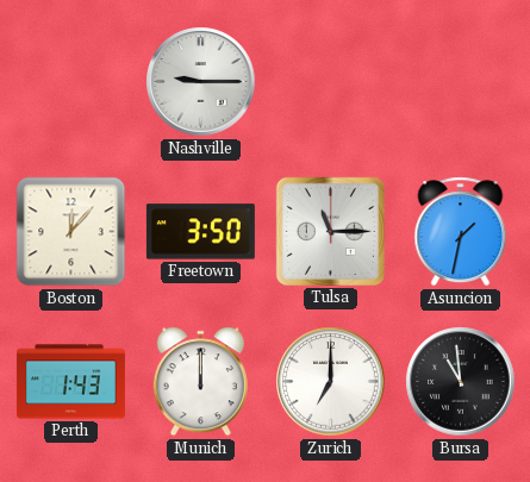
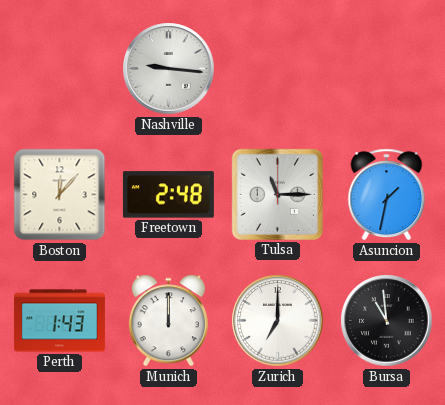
Nashville: 9:15 -> 9:16 (169, 69)
Freetown: 3:50 -> 2:48 (168, 195)
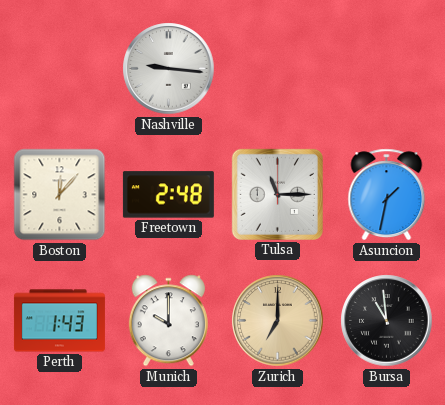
Munich: 12:00 -> 10:00 (168, 321)
Zurich dial: white -> champagne (278, 321)
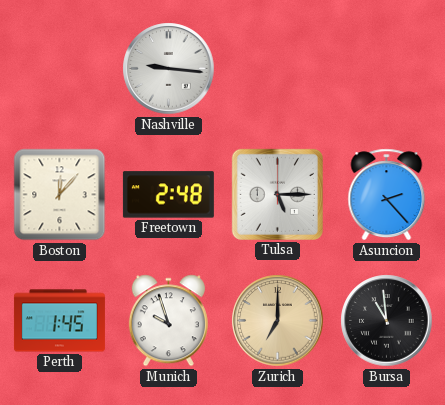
Tulsa: 11:15 -> 5:15 (277, 194)
Asuncion: 1:32 -> 2:23 (387, 195)
Perth: 1:43 -> 1:45 (59, 321)
Munich: 10:00 -> 9:57 (168, 321)
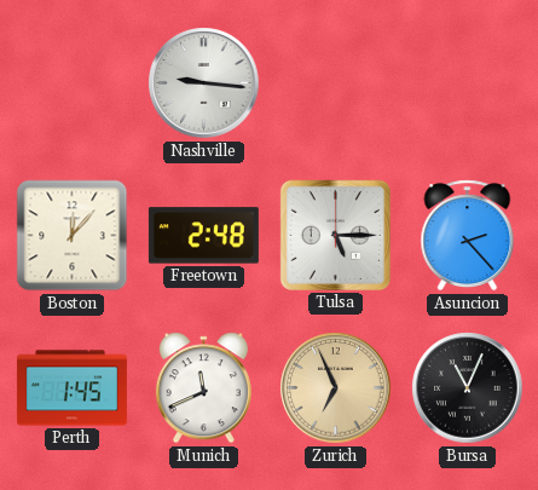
Munich: 9:57 -> 11:41 (203, 388)
Zurich: 7:00 -> 6:56 (336, 388)
Bursa: 10:59 -> 11:04 (468, 388)
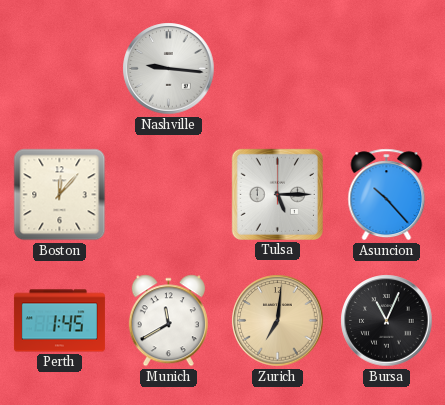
Freetown: 2:48 -> none (203, 236)
Asuncion: 2:23 -> 10:23 (387, 195)
Munich: 11:41 -> 11:40 (168, 321)
Zurich: 6:56 -> 7:01 (278, 321)
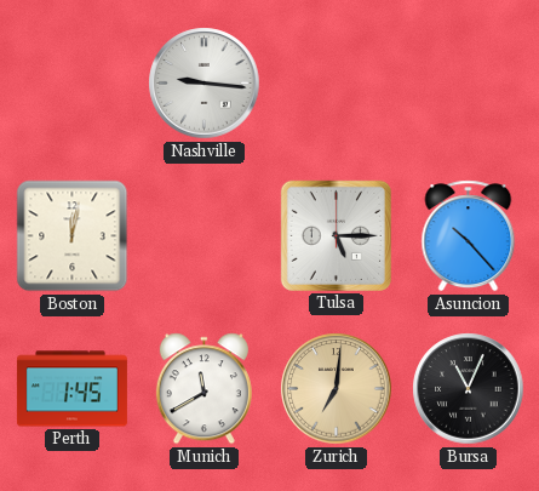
Boston: 12:07 -> 12:02 (73, 236)
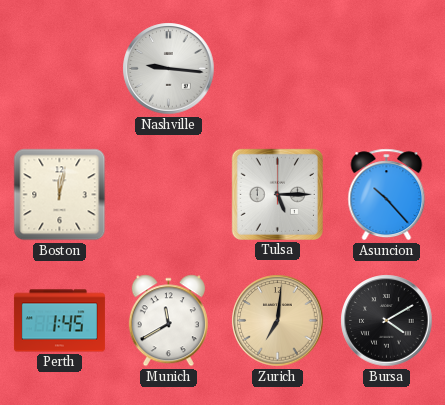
Bursa: 11:04 -> 4:10 (387, 321)
